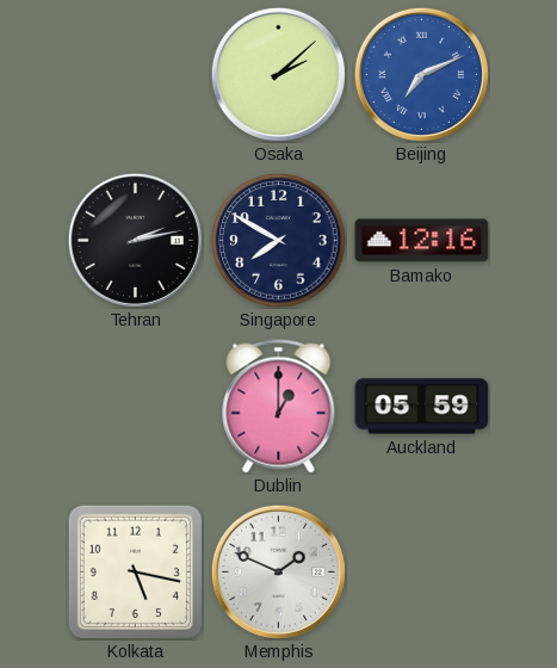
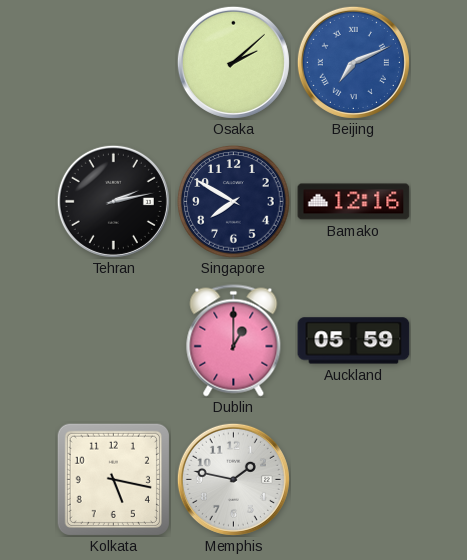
Memphis: 1:49 -> 1:47 (233, 479)
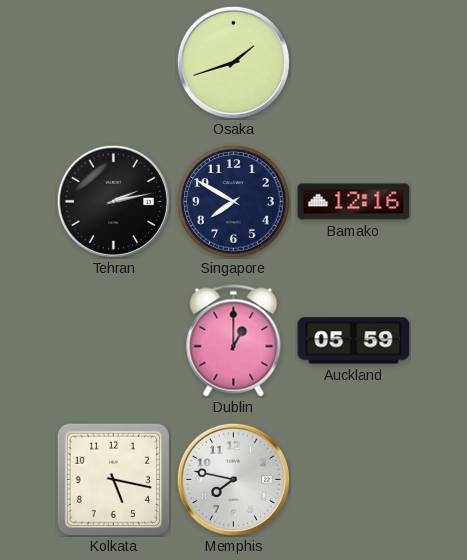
Osaka: 2:08 -> 1:42 (233, 62)
Beijing: 7:11 -> none (353, 62)
Memphis: 1:47 -> 7:47 (233, 479)
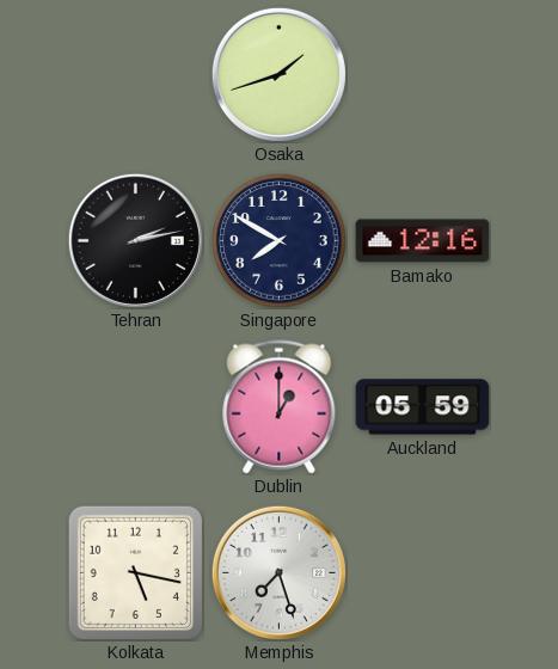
Memphis: 7:47 -> 7:27 (278, 572)
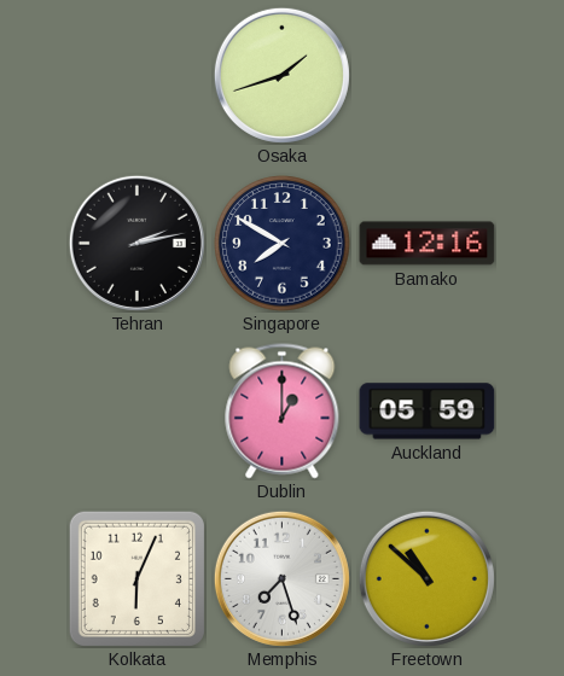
Kolkata: 5:17 -> 6:04 (136, 578)
Freetown: none -> 10:52 (426, 578)
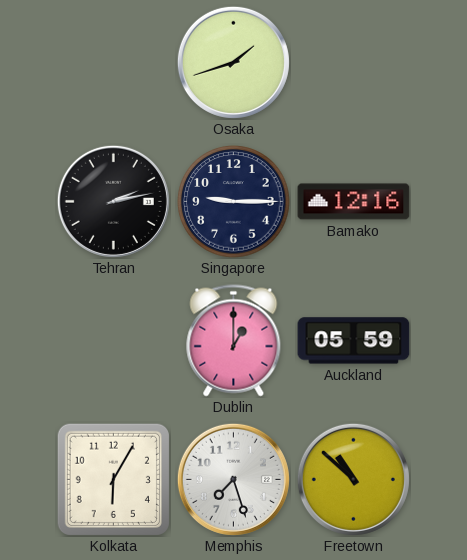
Singapore: 7:50 -> 9:15 (234, 202)
Kolkata: 6:04 -> 6:05 (113, 479)
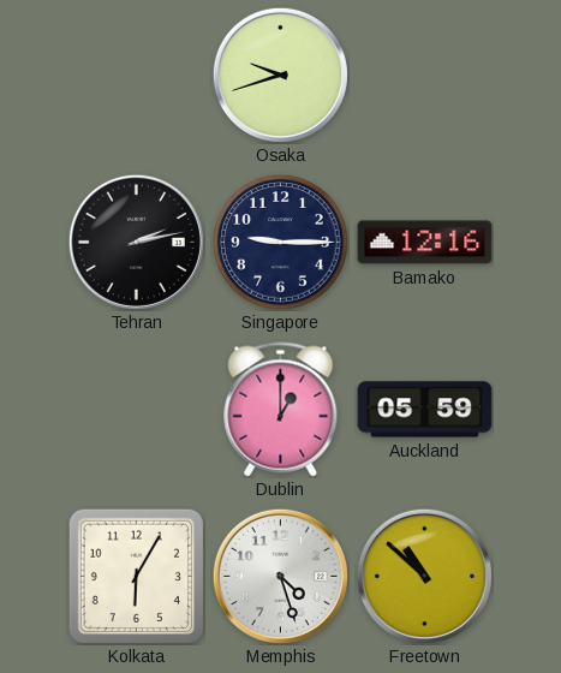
Osaka: 1:42 -> 9:42 (280, 75)
Memphis: 7:27 -> 4:27 (280, 576)
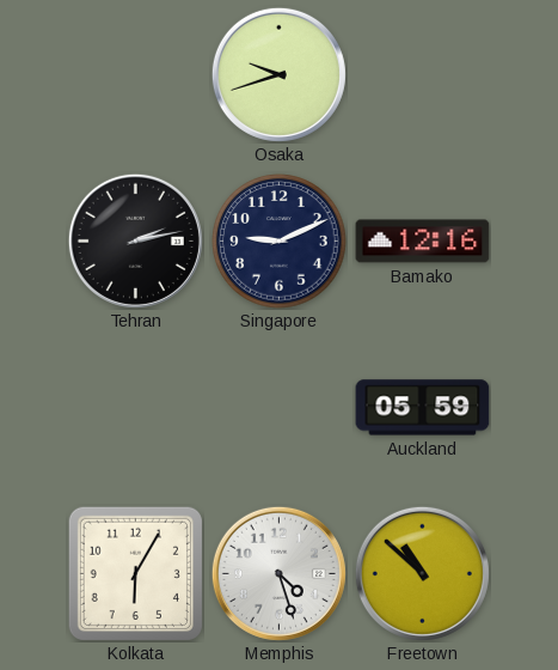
Singapore: 9:15 -> 9:11 (280, 242)
Dublin: 1:00 -> none (281, 410)
